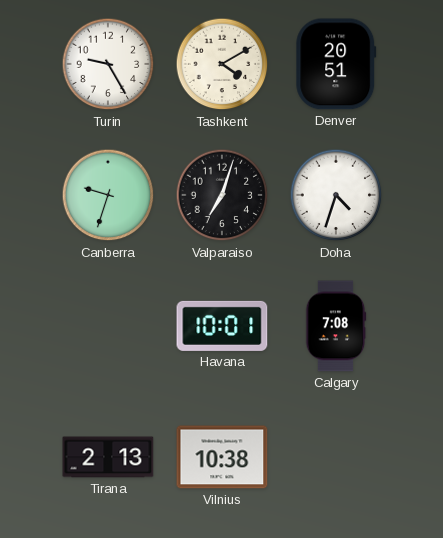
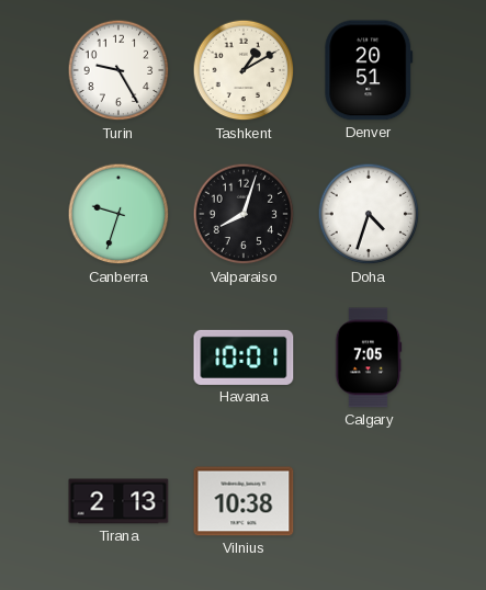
Tashkent: 4:10 -> 1:10 (244, 70)
Valparaiso: 7:03 -> 8:03 (244, 214)
Calgary: 7:08 -> 7:05 (369, 358)
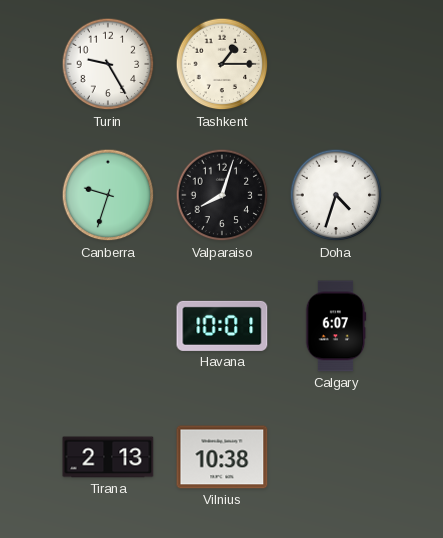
Tashkent: 1:10 -> 1:15 (222, 64)
Denver: 20:51 -> none (369, 70)
Calgary: 7:05 -> 6:07 (336, 326)
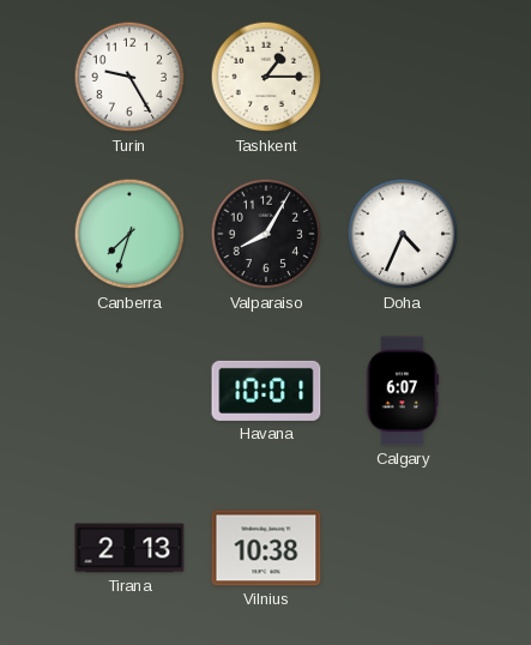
Canberra: 9:33 -> 7:33 (129, 234)
Valparaiso: 8:03 -> 8:05 (266, 234)
Doha: 4:33 -> 4:34 (403, 234)
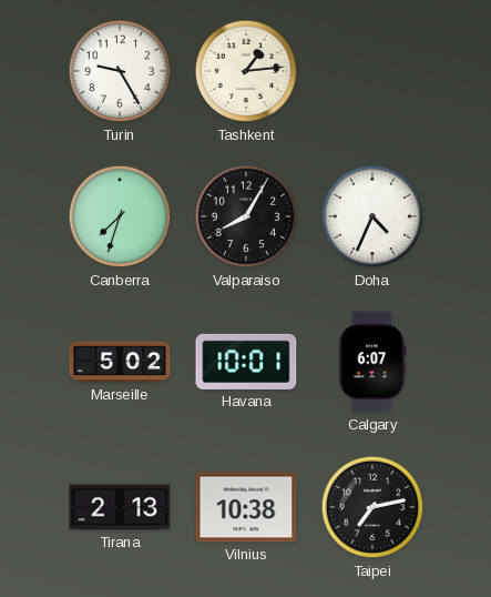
Tashkent: 1:15 -> 1:14 (246, 71)
Marseille: none -> 5:02 (120, 362)
Taipei: none -> 7:13 (372, 507)
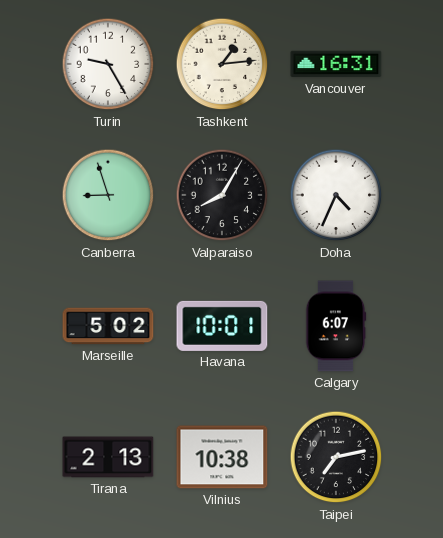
Vancouver: none -> 16:31 (336, 64)
Canberra: 7:33 -> 8:57 (108, 195)
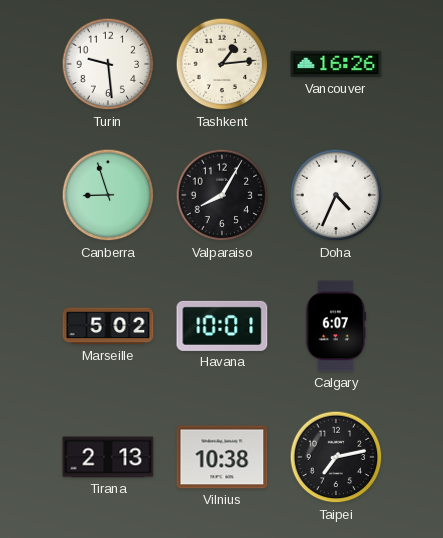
Turin: 9:25 -> 9:29 (108, 64)
Vancouver: 16:31 -> 16:26 (336, 64)
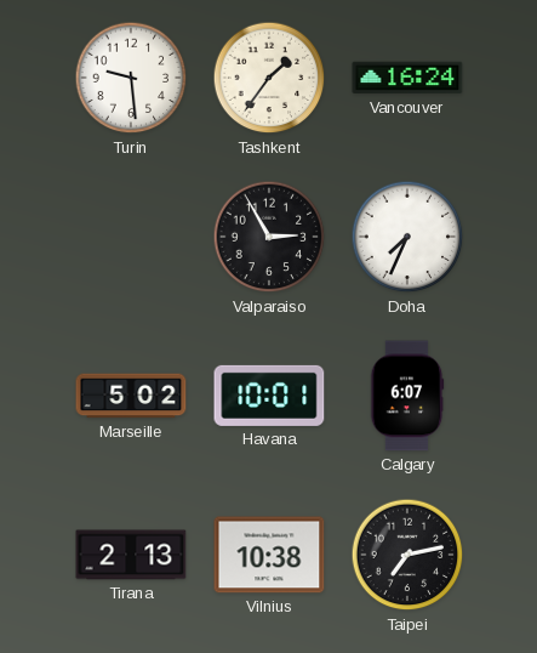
Tashkent: 1:14 -> 1:36 (269, 78)
Vancouver: 16:26 -> 16:24 (407, 78)
Canberra: 8:57 -> none (108, 195)
Valparaiso: 8:05 -> 2:55 (269, 237)
Doha: 4:34 -> 7:34 (407, 237)
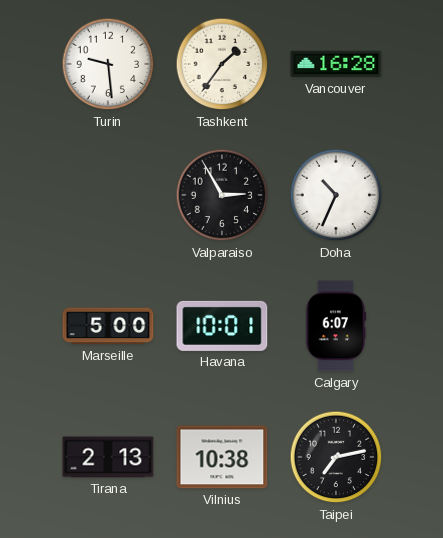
Vancouver: 16:24 -> 16:28 (336, 64)
Doha: 7:34 -> 10:34 (336, 195)
Marseille: 5:02 -> 5:00 (108, 326)
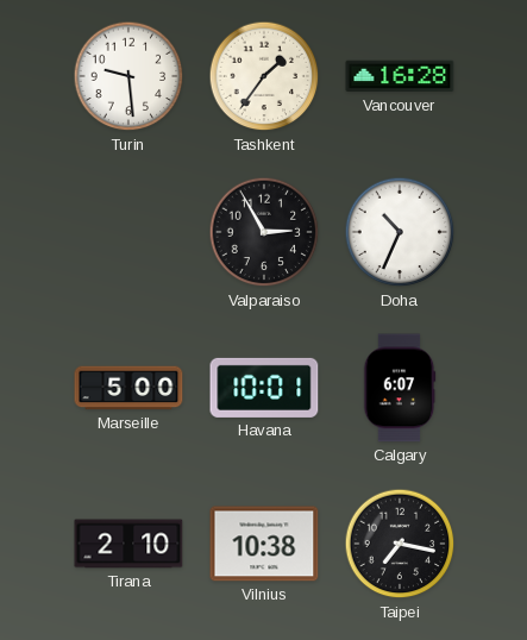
Tirana: 2:13 -> 2:10 (128, 544)
Taipei: 7:13 -> 7:17 (400, 544)
